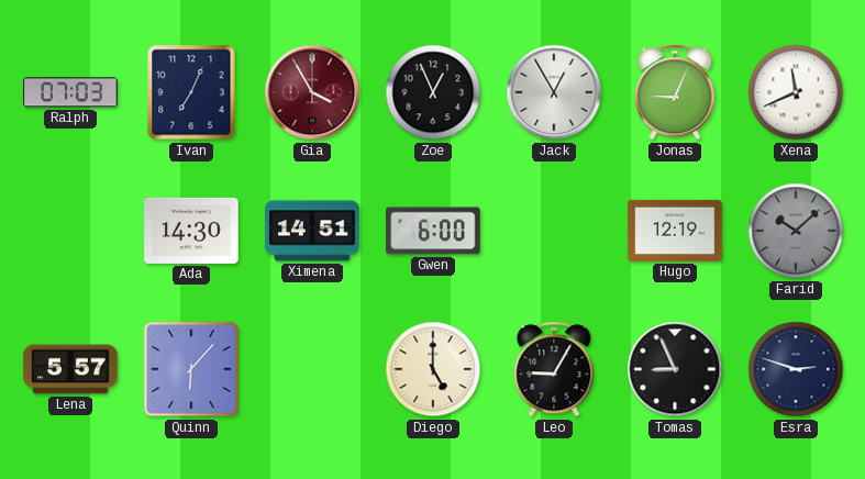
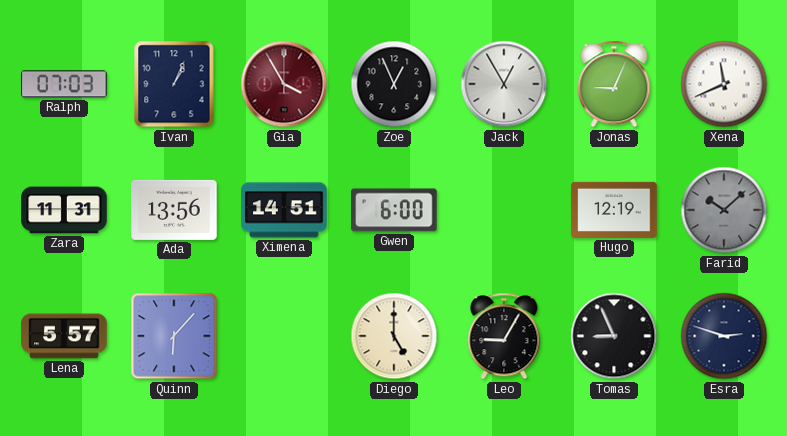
Ivan: 7:04 -> 1:04 (174, 84)
Zara: none -> 11:31 (64, 210)
Ada: 14:30 -> 13:56 (174, 210)
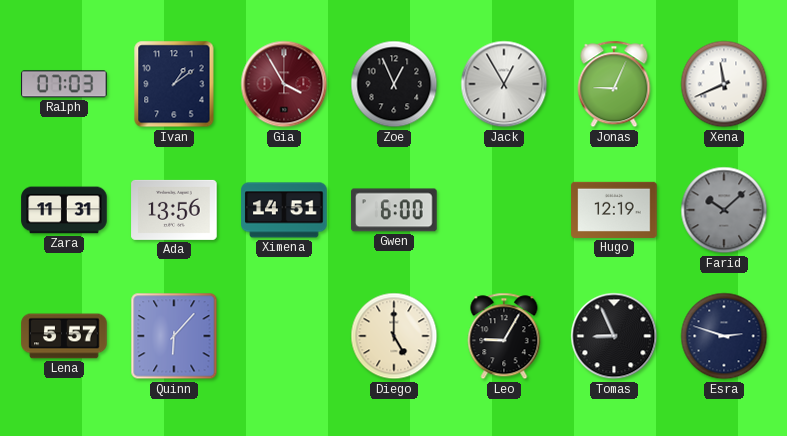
Ivan: 1:04 -> 1:09 (174, 84)
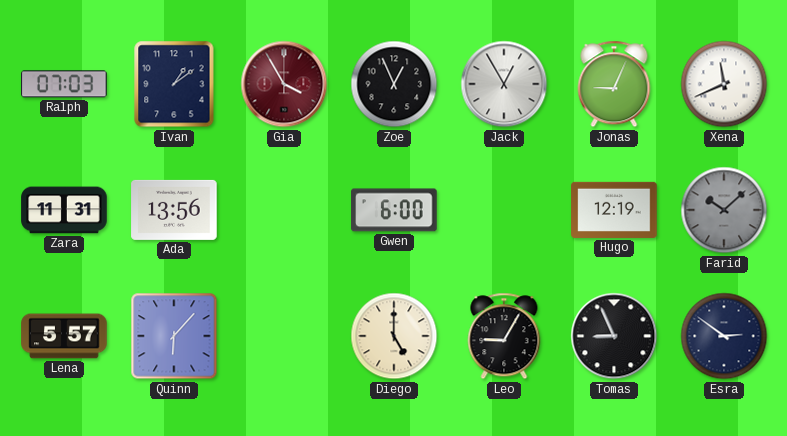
Ximena: 14:51 -> none (284, 210)
Esra: 2:48 -> 2:51 (724, 336)
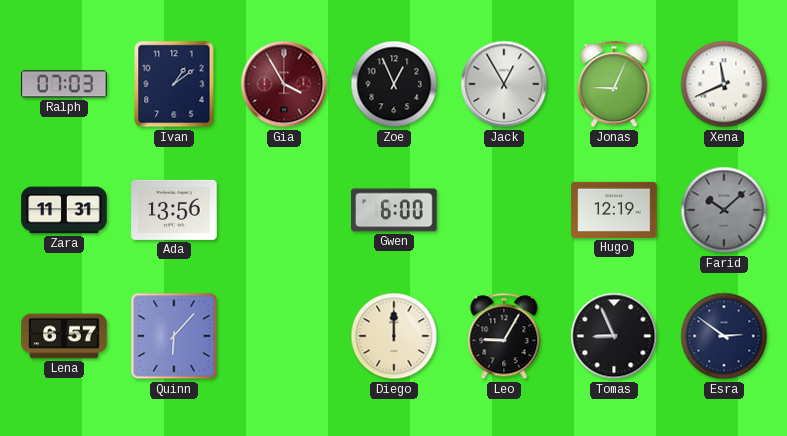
Lena: 5:57 -> 6:57 (64, 336)
Diego: 5:00 -> 12:00 (394, 336)
